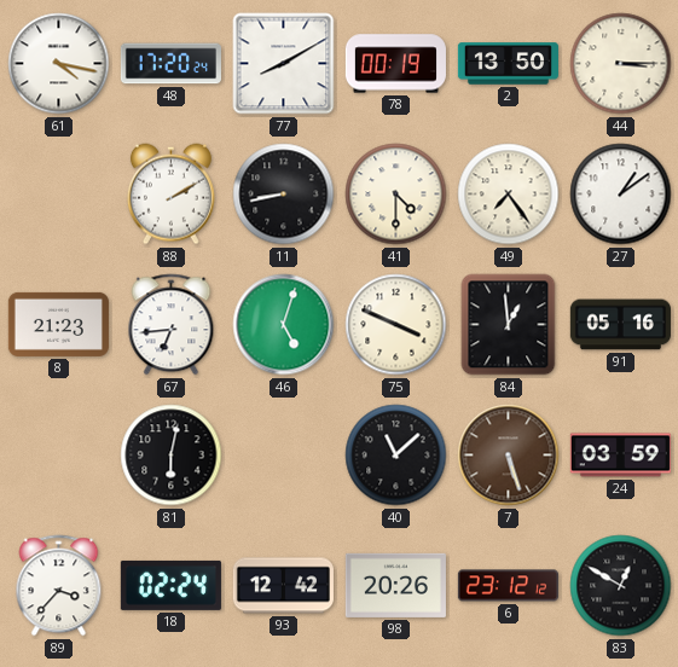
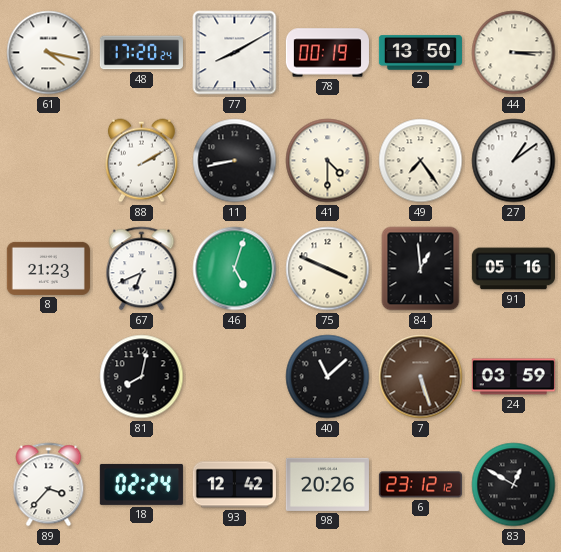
67: 6:44 -> 6:41 (142, 269)
81: 6:02 -> 8:02 (142, 377)
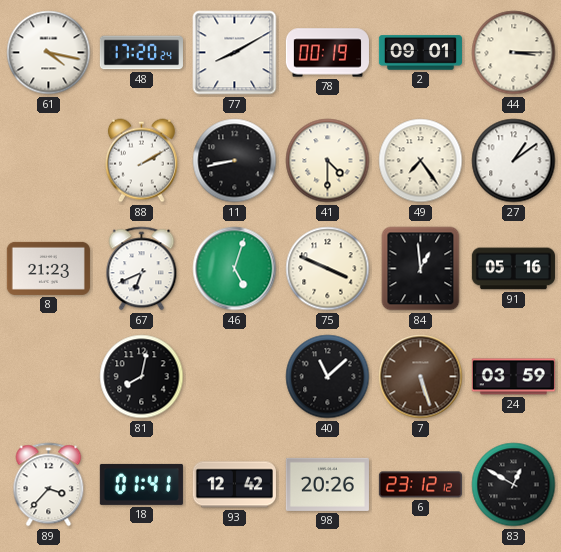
2: 13:50 -> 09:01 (420, 53)
18: 02:24 -> 01:41 (141, 484)
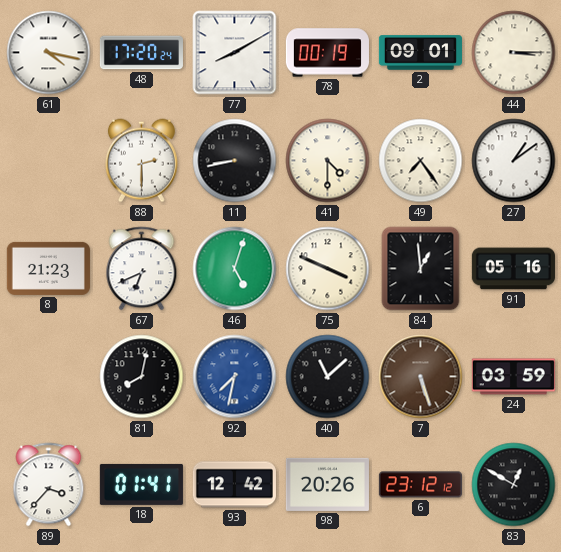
88: 2:10 -> 2:30 (141, 161)
92: none -> 7:32 (235, 377)
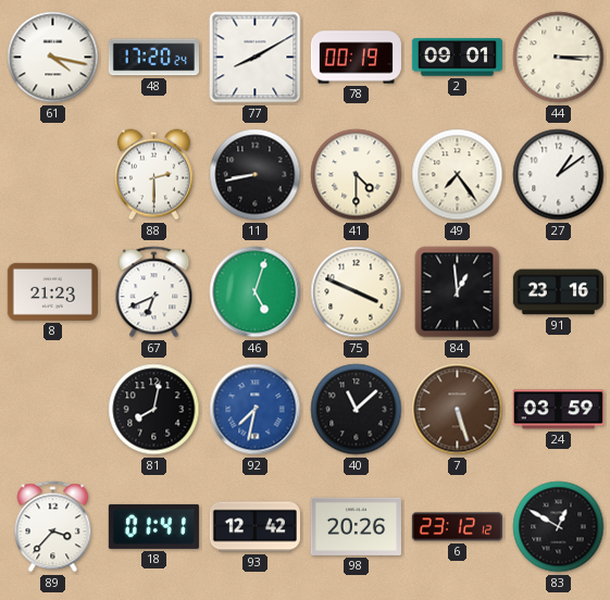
91: 05:16 -> 23:16 (558, 292)
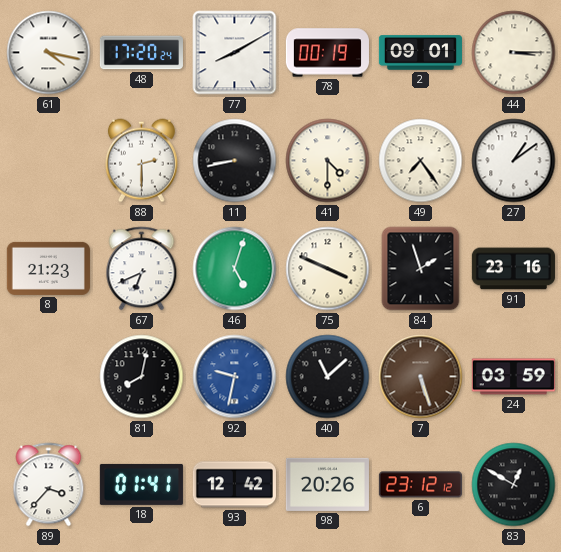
84: 12:59 -> 1:57 (421, 269)
92: 7:32 -> 9:32 (235, 377)
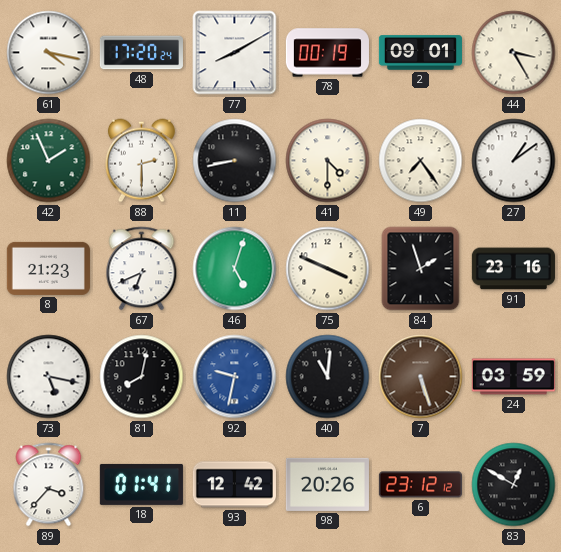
44: 3:15 -> 3:25 (514, 53)
42: none -> 1:56 (49, 161)
73: none -> 5:17 (49, 377)
40: 11:08 -> 11:01 (328, 377)
